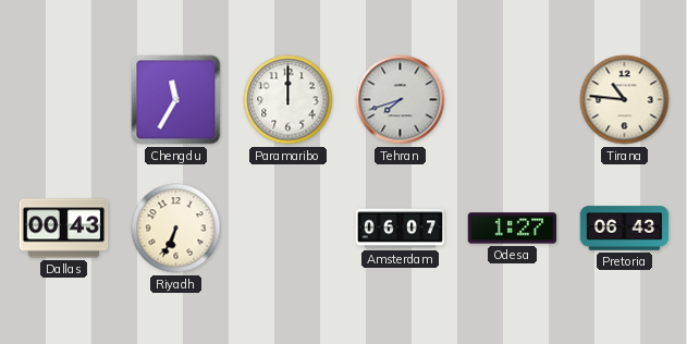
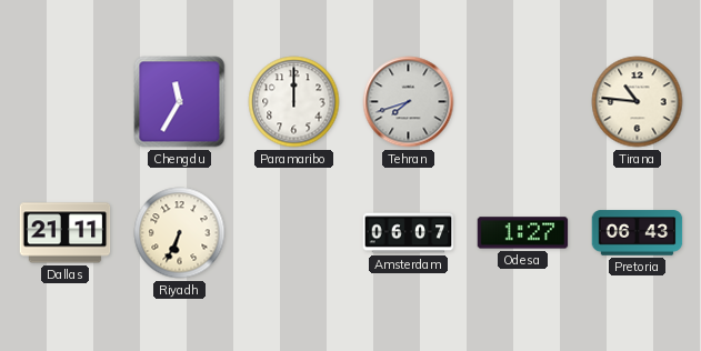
Dallas: 00:43 -> 21:11 (66, 233)
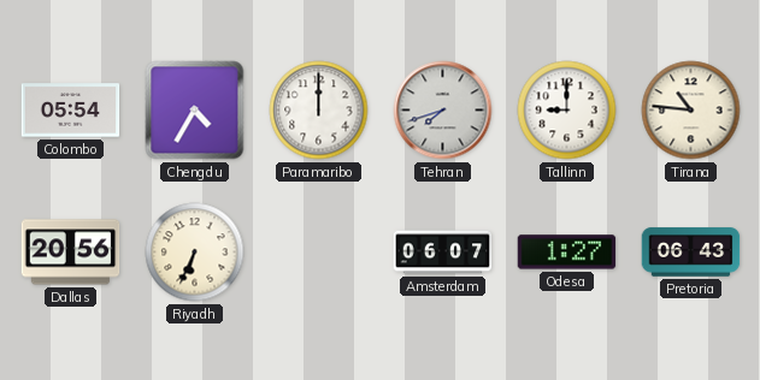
Colombo: none -> 05:54 (71, 111)
Chengdu: 11:35 -> 4:35 (195, 111)
Tallinn: none -> 9:00 (567, 111)
Dallas: 21:11 -> 20:56 (71, 253)
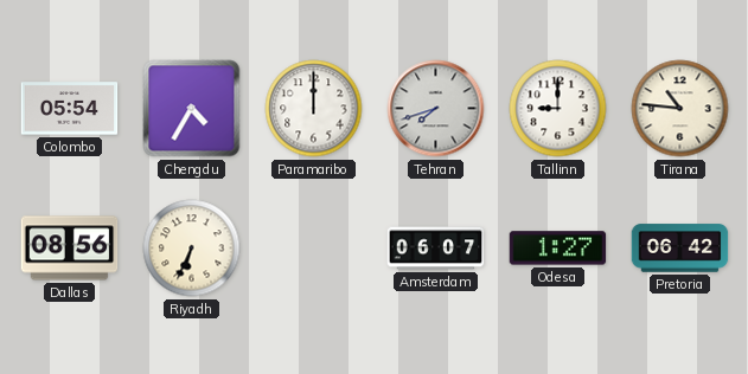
Dallas: 20:56 -> 08:56 (70, 249)
Pretoria: 06:43 -> 06:42 (680, 249)
